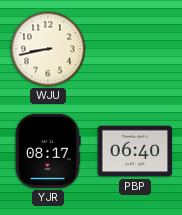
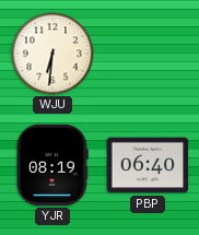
WJU: 8:43 -> 6:31 (52, 54)
YJR: 08:17 -> 08:19 (52, 165)
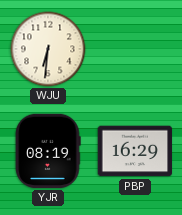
PBP: 06:40 -> 16:29 (135, 151)
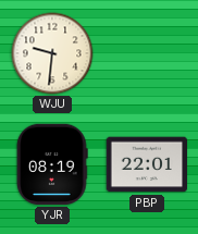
WJU: 6:31 -> 9:31 (52, 53)
PBP: 16:29 -> 22:01 (147, 164)
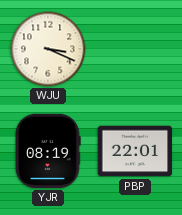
WJU: 9:31 -> 3:19 (48, 49)
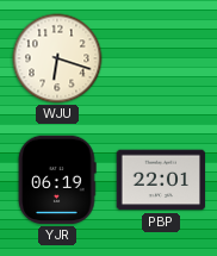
WJU: 3:19 -> 6:18 (57, 58)
YJR: 08:19 -> 06:19 (57, 180)
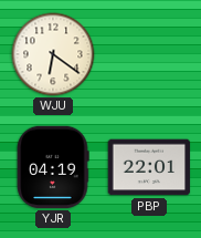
WJU: 6:18 -> 6:21 (53, 54)
YJR: 06:19 -> 04:19 (53, 167)
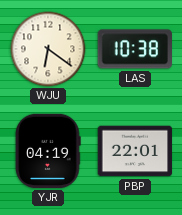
LAS: none -> 10:38 (134, 49)
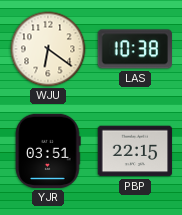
YJR: 04:19 -> 03:51 (48, 151)
PBP: 22:01 -> 22:15 (135, 151)
